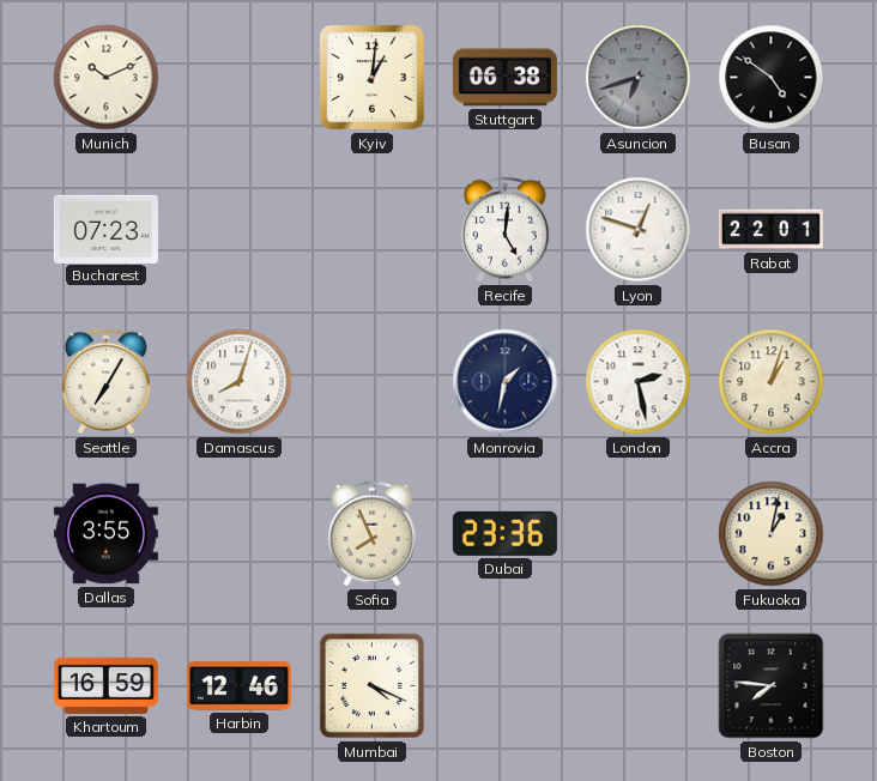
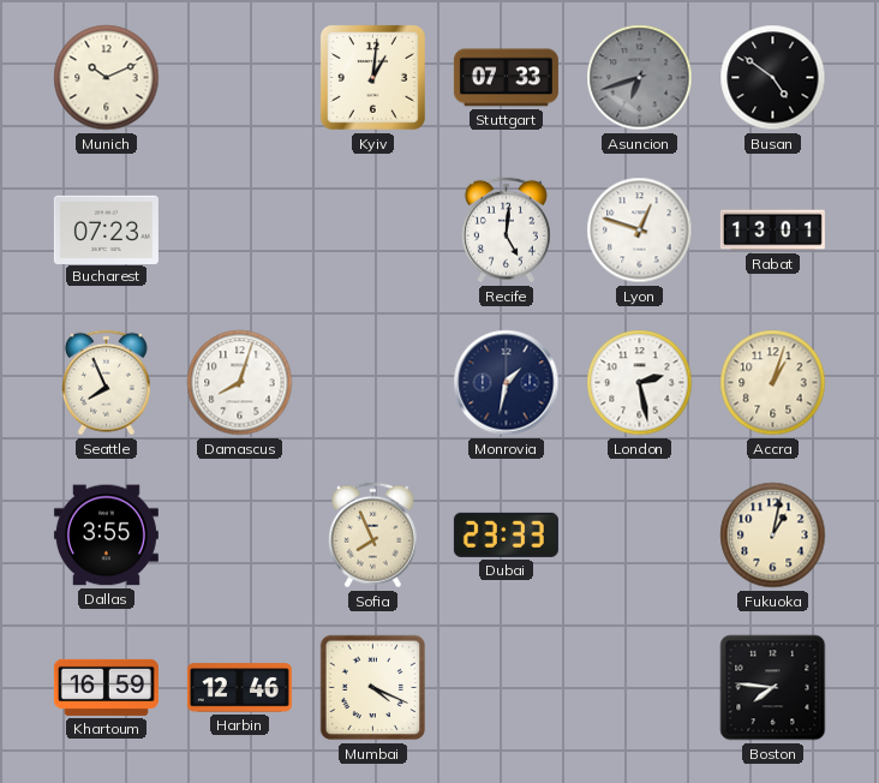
Stuttgart: 06:38 -> 07:33 (506, 78)
Rabat: 22:01 -> 13:01 (772, 231)
Seattle: 7:05 -> 7:56 (106, 383)
Dubai: 23:36 -> 23:33 (506, 534)
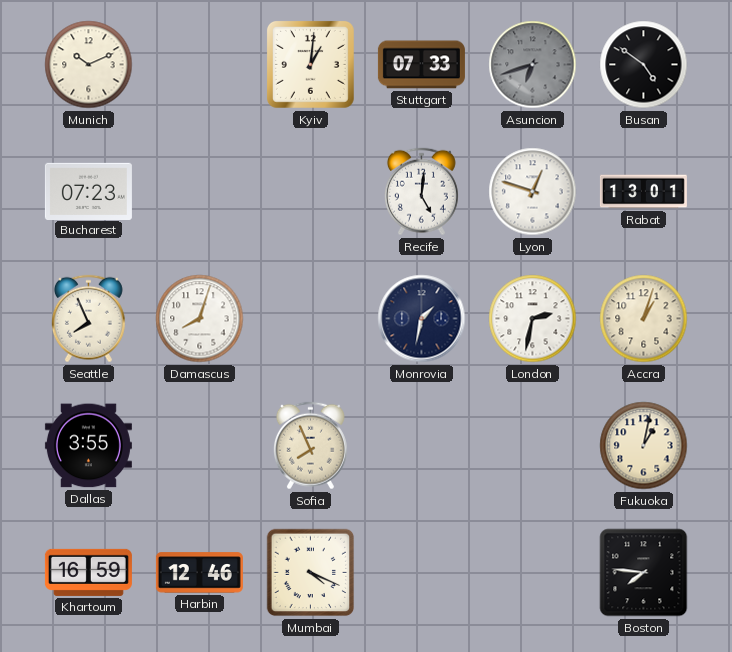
London: 2:28 -> 2:32 (533, 319)
Dubai: 23:33 -> none (506, 534)
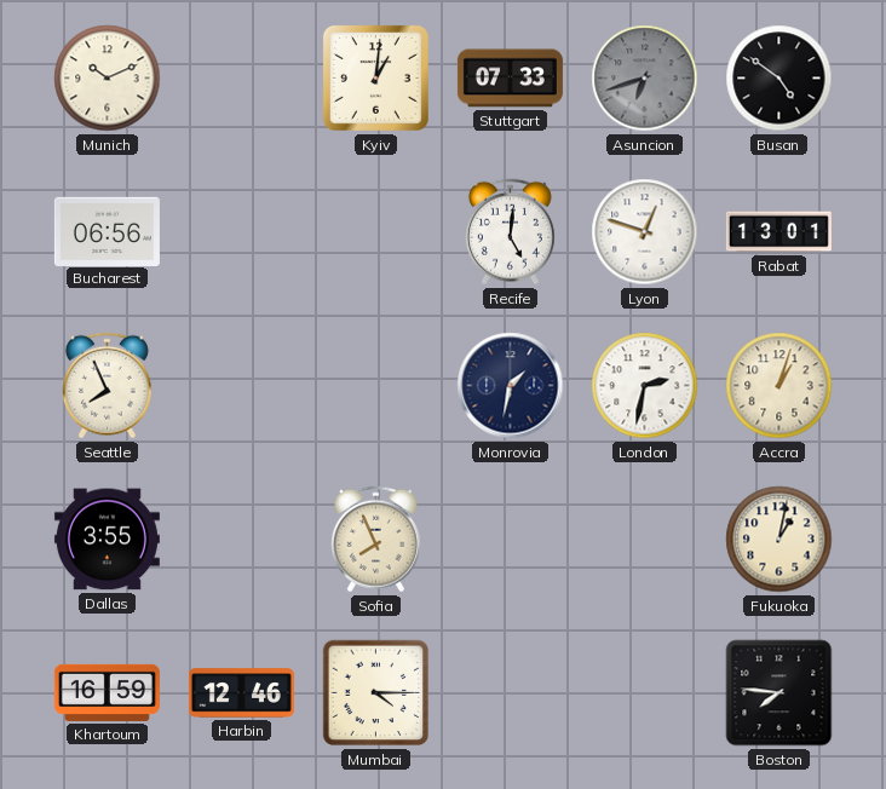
Bucharest: 07:23 -> 06:56 (107, 231)
Damascus: 8:03 -> none (200, 319)
Mumbai: 4:19 -> 4:15 (376, 693)
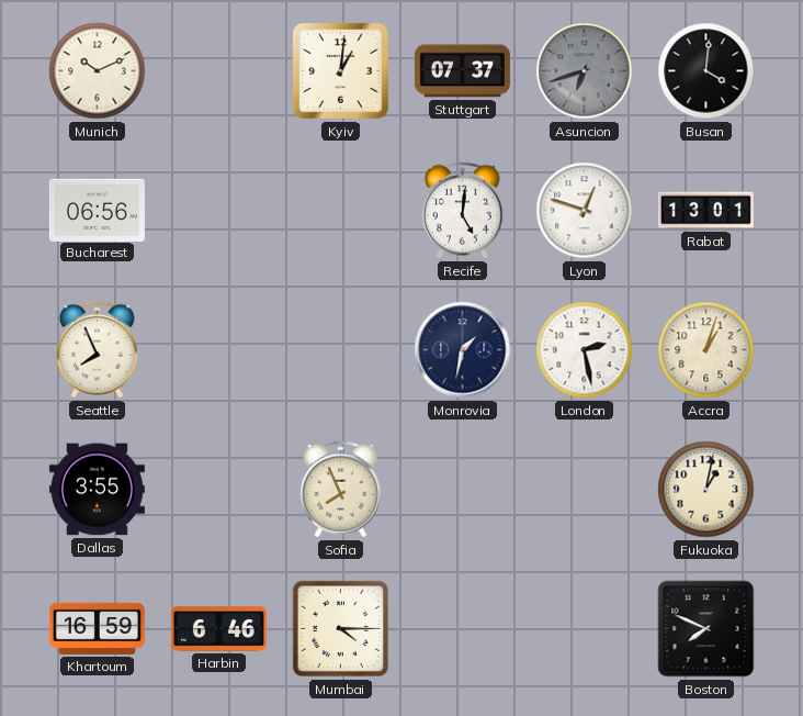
Stuttgart: 07:33 -> 07:37 (462, 71)
Busan: 4:51 -> 4:01 (706, 71)
London: 2:32 -> 2:28 (585, 350)
Harbin: 12:46 -> 6:46 (218, 629)
Boston: 7:46 -> 7:49 (706, 629)
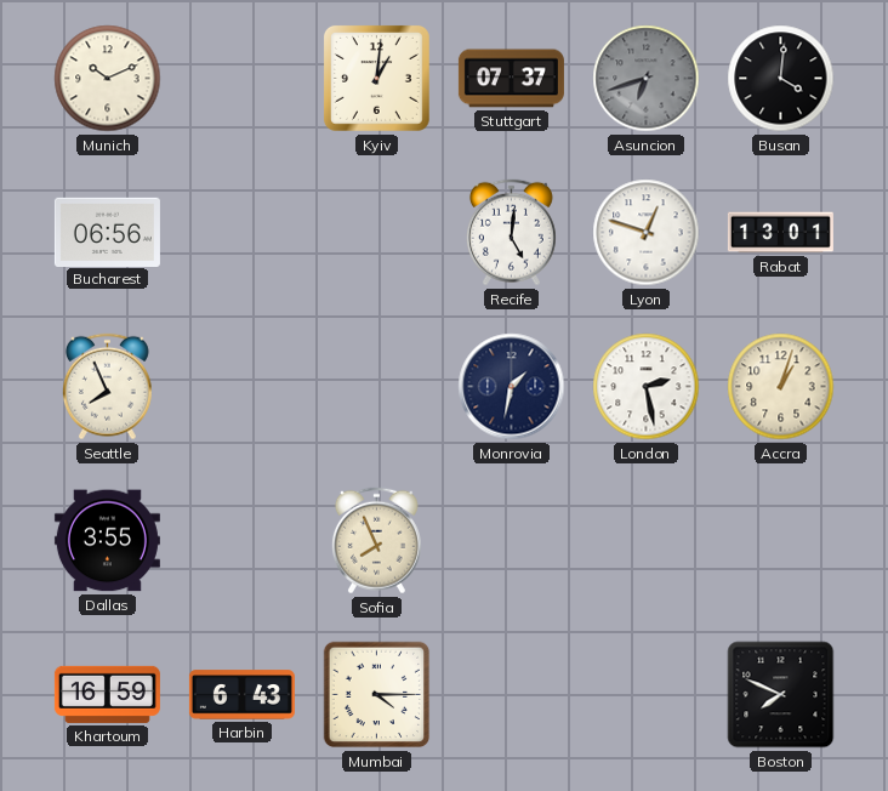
Fukuoka: 1:02 -> none (706, 490)
Harbin: 6:46 -> 6:43 (241, 695)
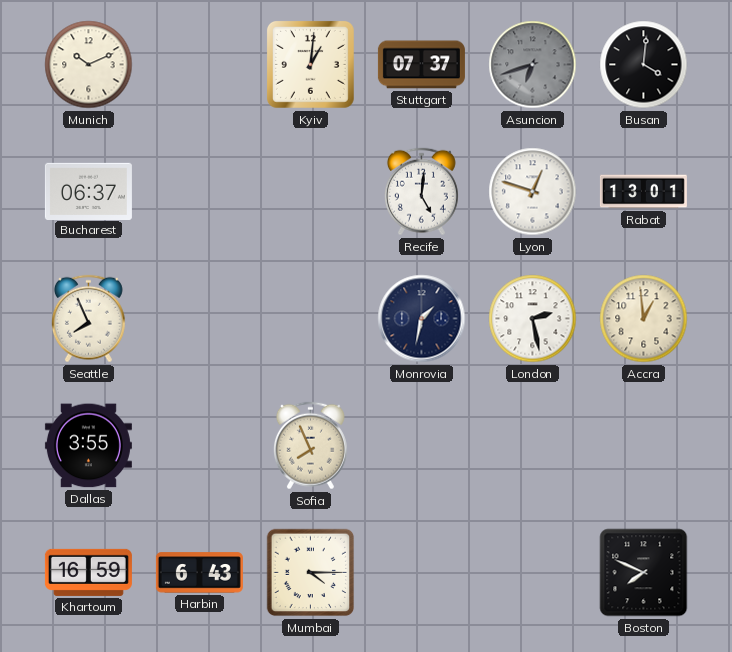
Bucharest: 06:56 -> 06:37 (88, 191)
Accra: 1:03 -> 12:59 (644, 319)
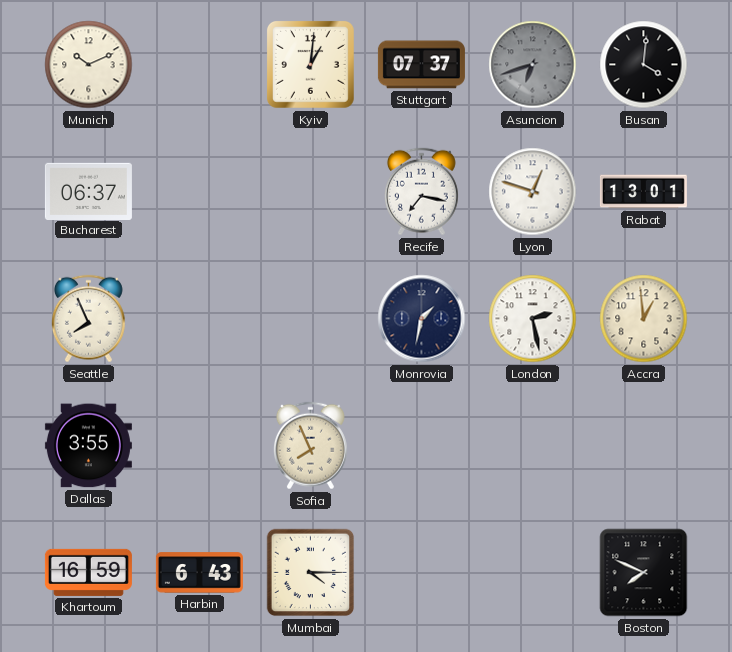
Recife: 5:01 -> 7:17 (421, 192)
